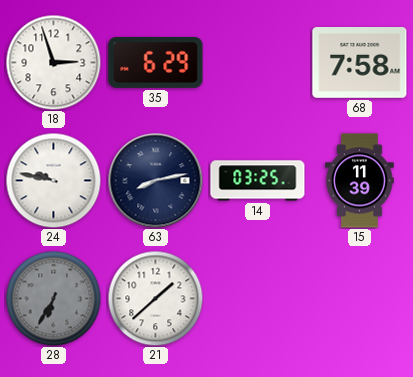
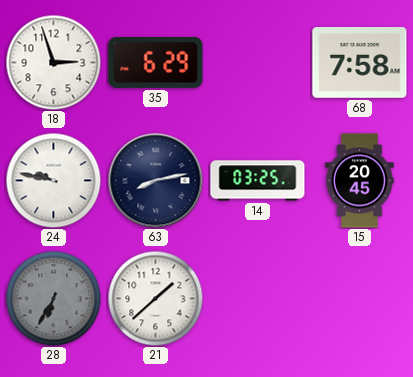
15: 11:39 -> 20:45 (360, 181)
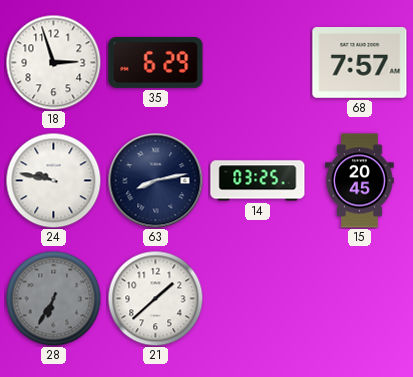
68: 7:58 -> 7:57 (360, 63)
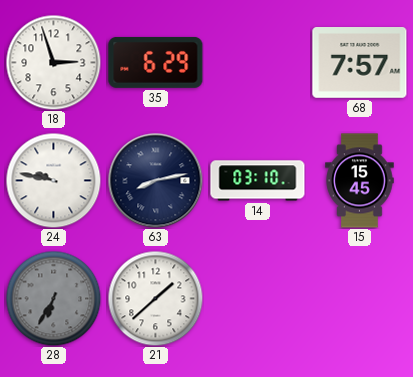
14: 03:25 -> 03:10 (258, 181)
15: 20:45 -> 15:45 (360, 181)
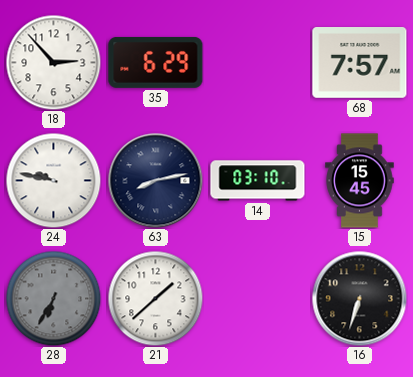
18: 2:57 -> 2:53 (53, 62)
16: none -> 6:33 (359, 298)
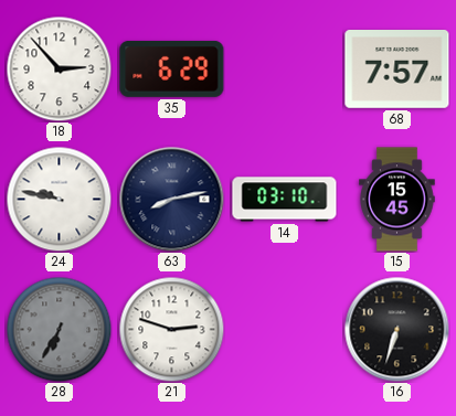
21: 1:38 -> 2:48 (171, 329)
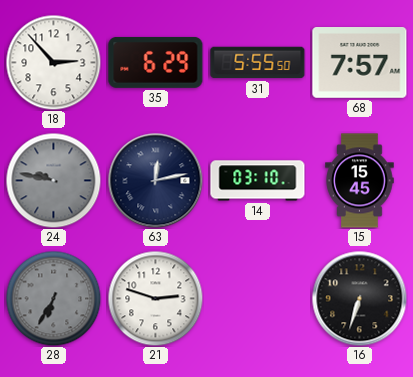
31: none -> 5:55 (258, 63)
24 dial: white -> grey (53, 180)
63: 8:13 -> 12:13 (155, 180)
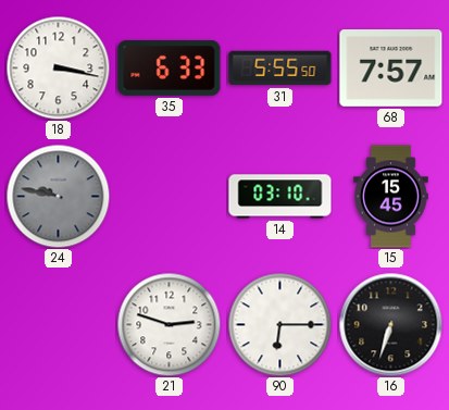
18: 2:53 -> 3:17 (58, 67)
35: 6:29 -> 6:33 (170, 69)
63: 12:13 -> none (155, 180)
28: 6:35 -> none (53, 298)
90: none -> 6:15 (279, 324)
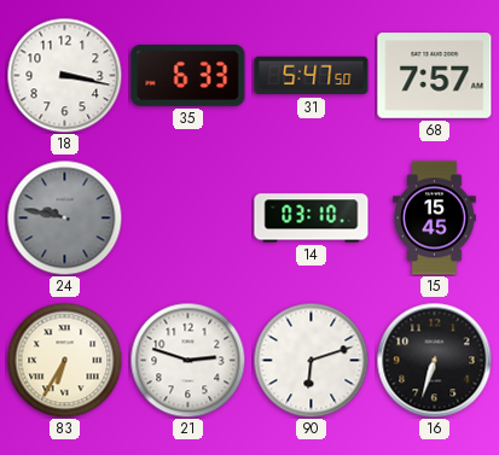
31: 5:55 -> 5:47 (312, 76)
83: none -> 6:35 (64, 360)
90: 6:15 -> 6:12 (311, 360)
